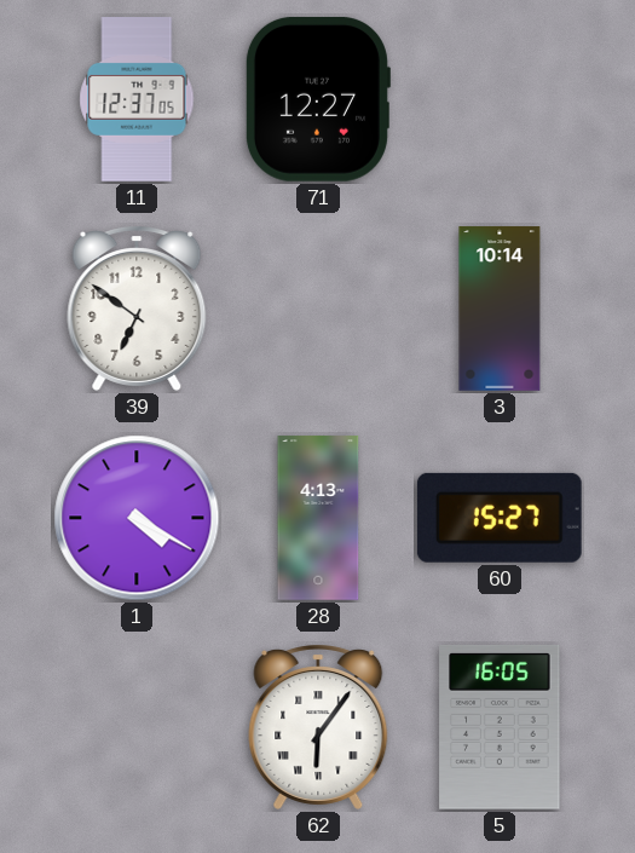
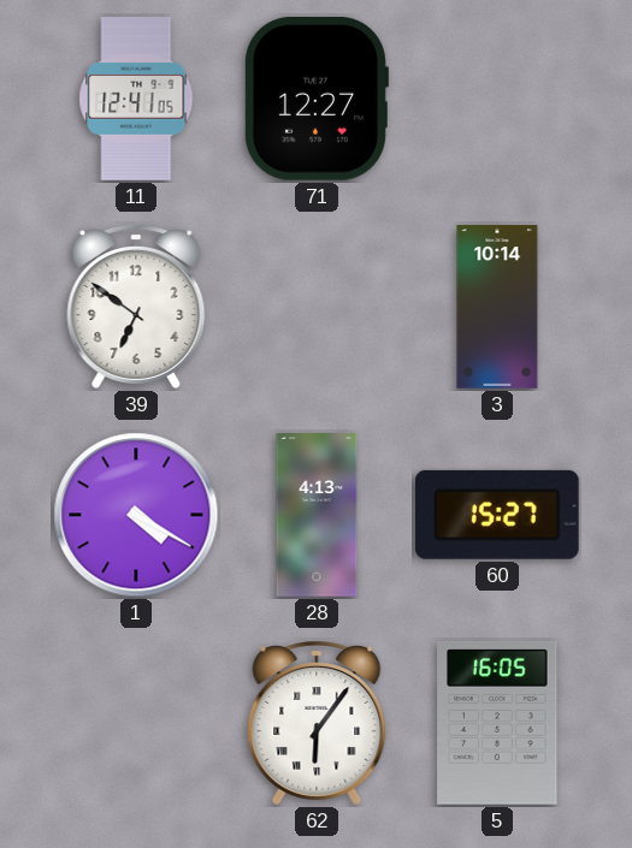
11: 12:37 -> 12:41 (136, 99)
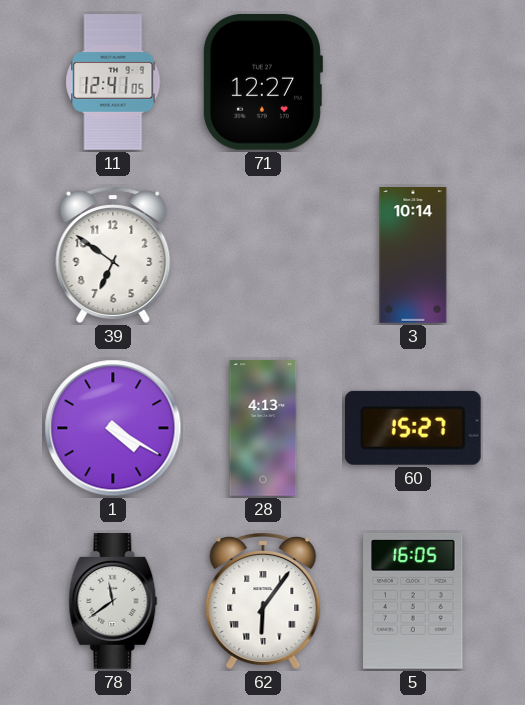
78: none -> 11:39 (113, 602)
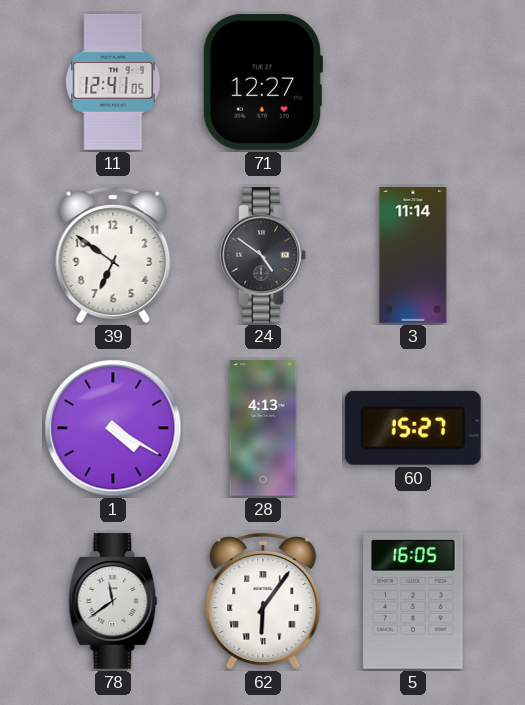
24: none -> 4:51 (263, 256)
3: 10:14 -> 11:14 (413, 255)
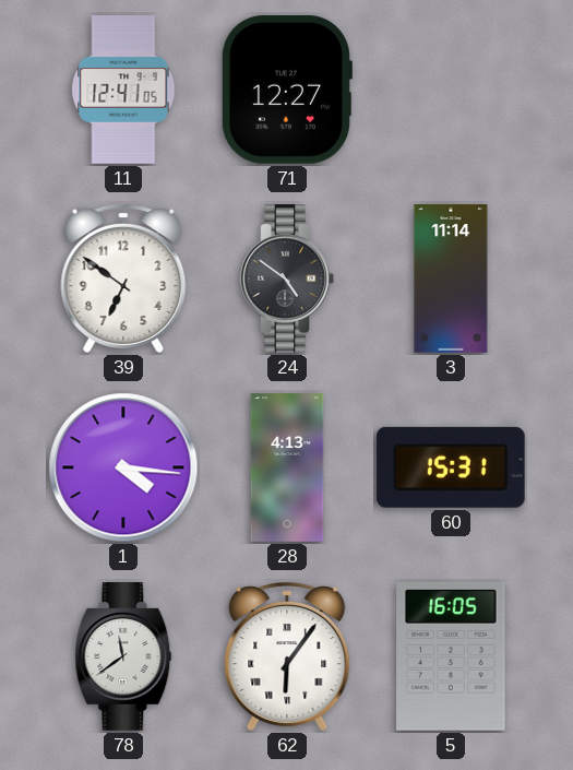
1: 4:20 -> 4:16 (123, 467)
60: 15:27 -> 15:31 (451, 467)
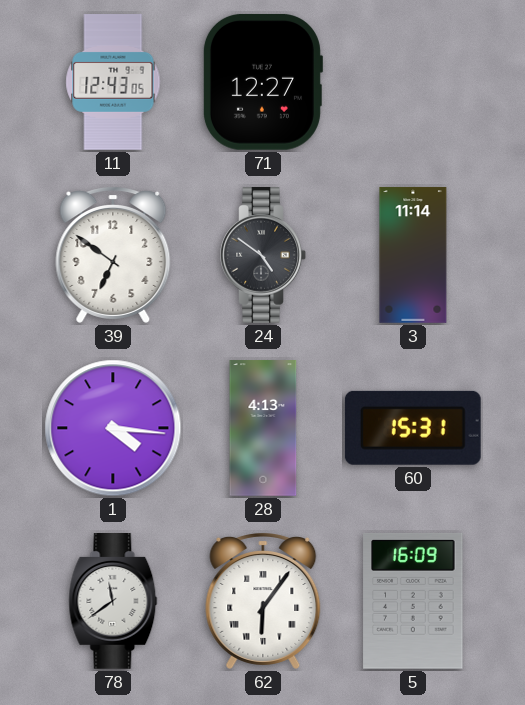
11: 12:41 -> 12:43 (113, 82)
5: 16:05 -> 16:09 (413, 601)
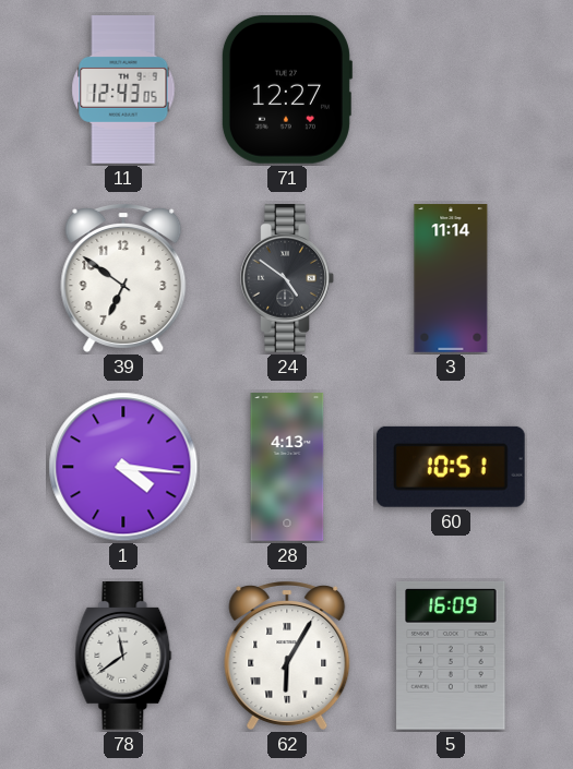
60: 15:31 -> 10:51 (451, 467)
62: 6:06 -> 6:05 (287, 656)
